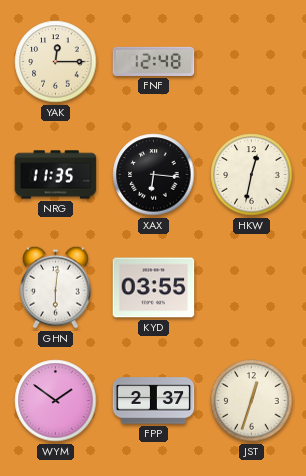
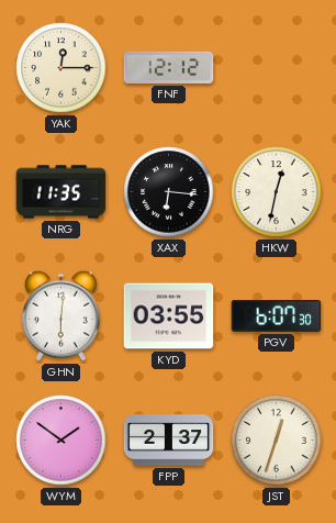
FNF: 12:48 -> 12:12 (169, 67)
PGV: none -> 6:07 (277, 316)
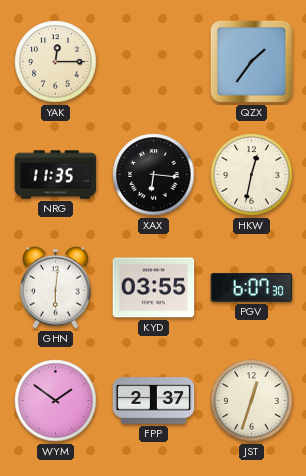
FNF: 12:12 -> none (169, 67)
QZX: none -> 1:36 (251, 61)
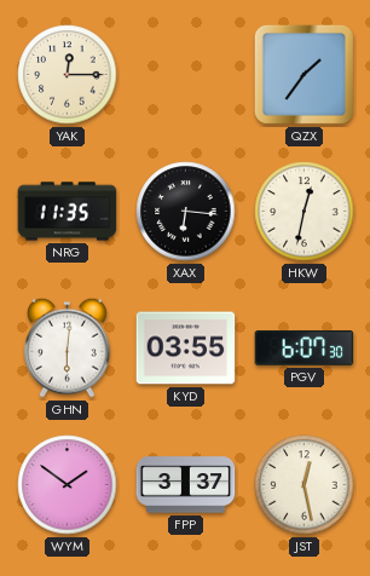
FPP: 2:37 -> 3:37 (186, 485)
JST: 12:33 -> 12:28 (305, 485)
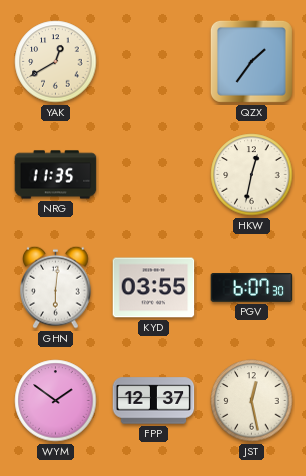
YAK: 12:15 -> 12:40 (56, 62)
XAX: 6:16 -> none (186, 212)
FPP: 3:37 -> 12:37 (154, 401)
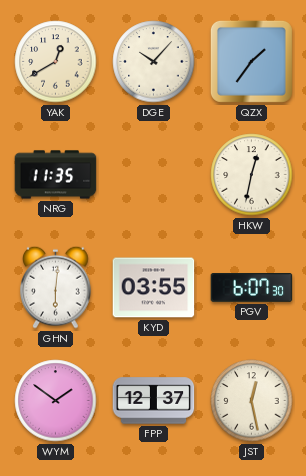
DGE: none -> 10:07 (154, 62)
